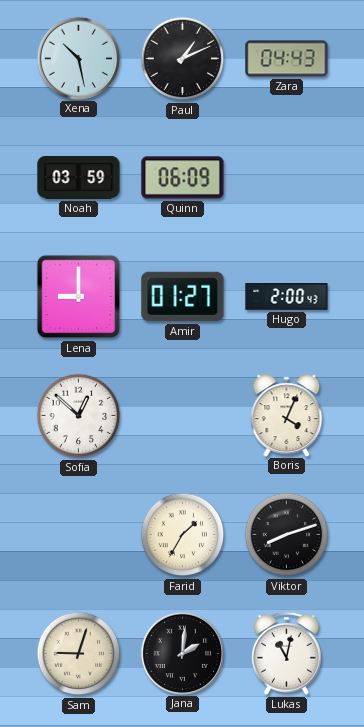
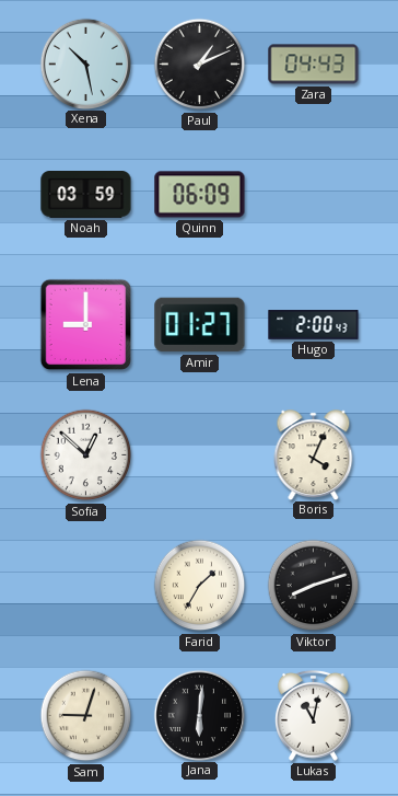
Jana: 2:01 -> 6:01 (199, 715)
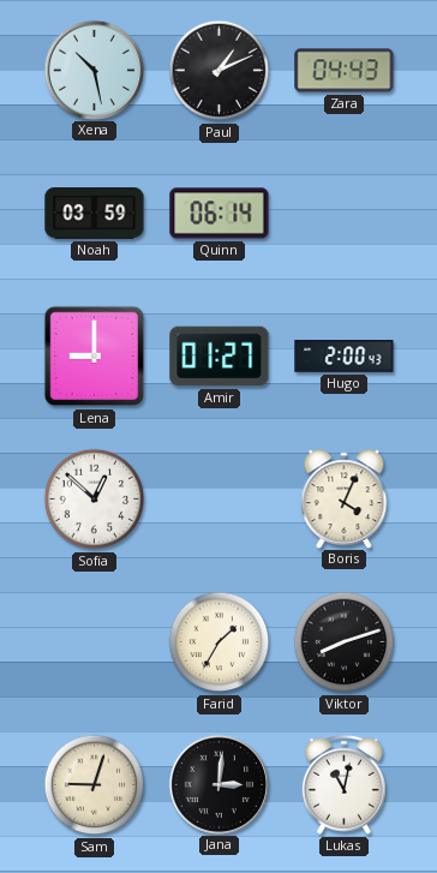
Quinn: 06:09 -> 06:14 (220, 214)
Jana: 6:01 -> 3:01 (218, 784)
